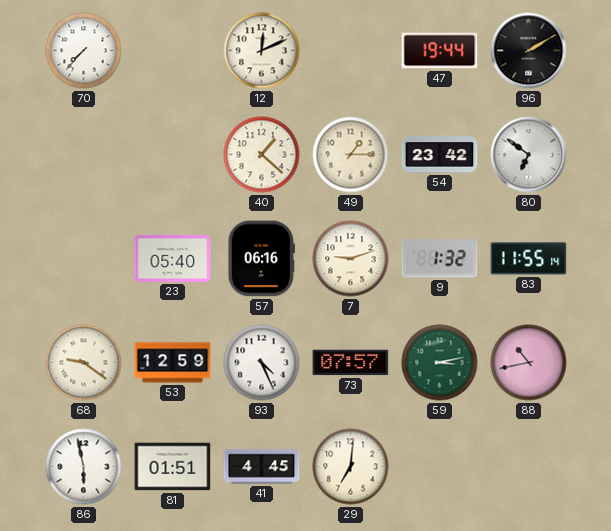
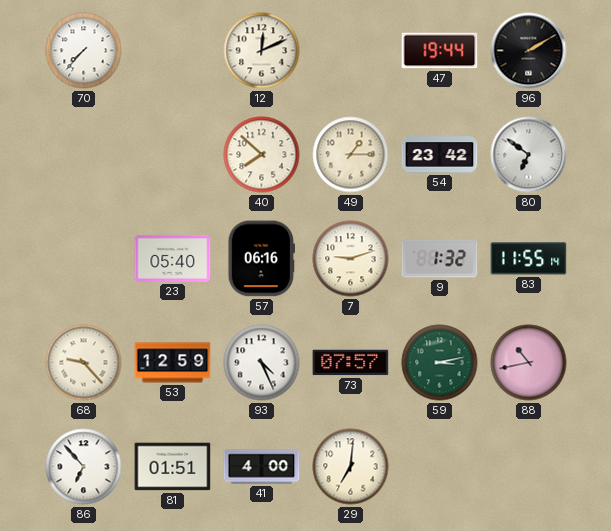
40: 1:22 -> 7:52 (262, 155)
68: 9:21 -> 9:23 (84, 363)
86: 5:58 -> 6:53 (84, 467)
41: 4:45 -> 4:00 (262, 467)
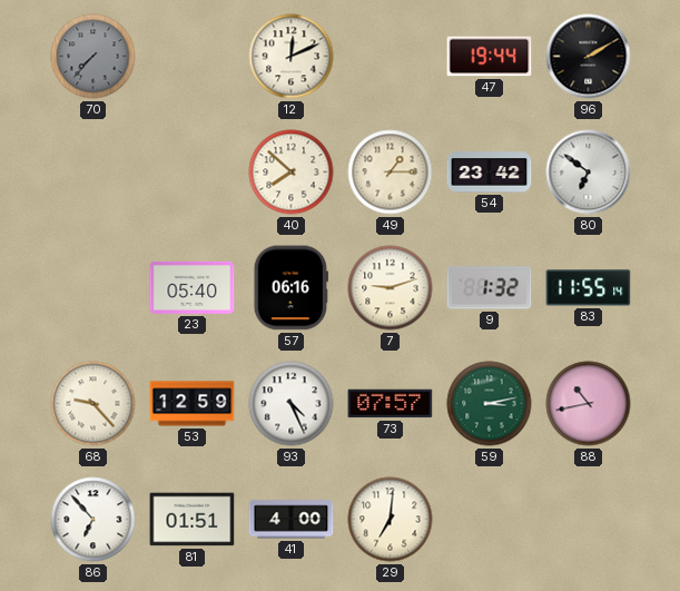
70 dial: white -> grey (93, 57)
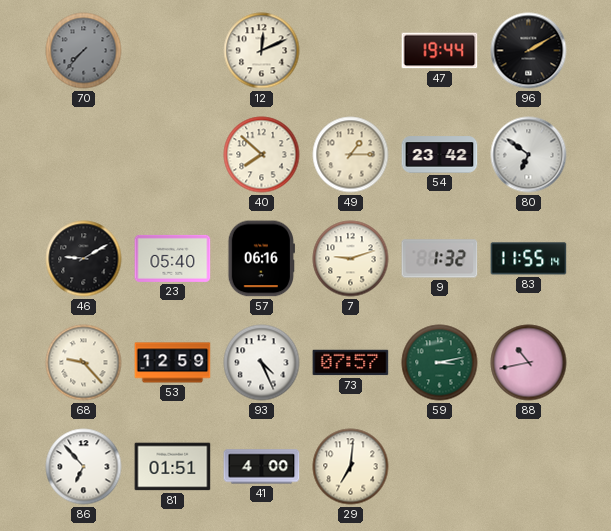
46: none -> 9:10 (84, 259)
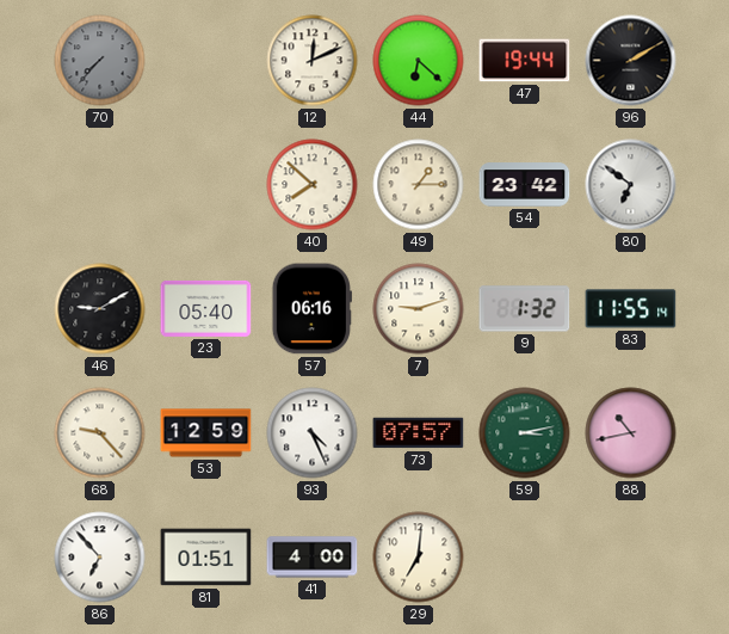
44: none -> 6:22 (419, 61)
